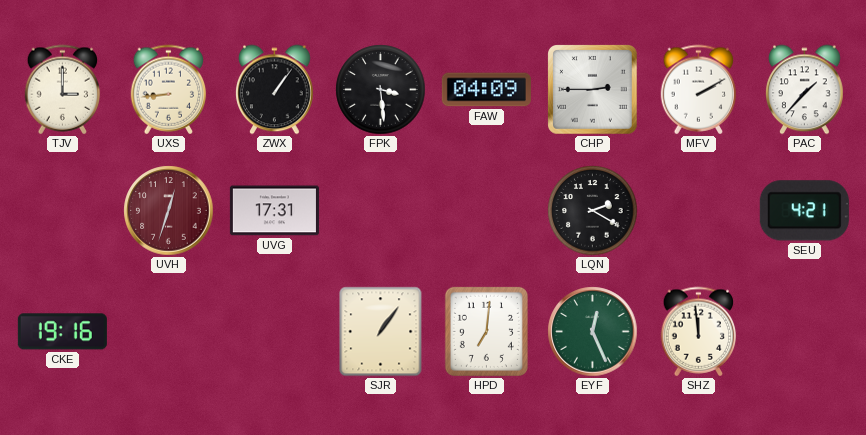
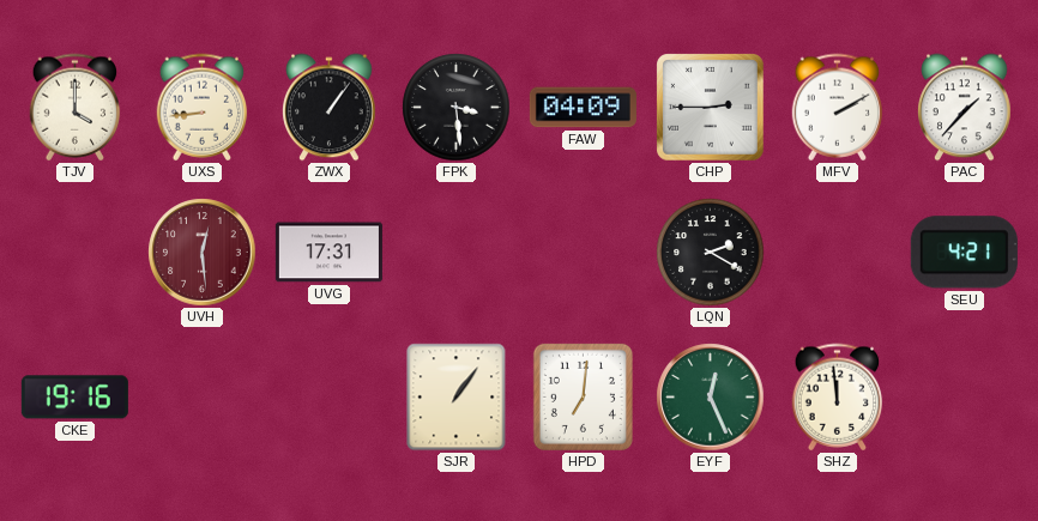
TJV: 3:00 -> 4:00 (76, 108)
UVH: 12:33 -> 12:29 (203, 253)
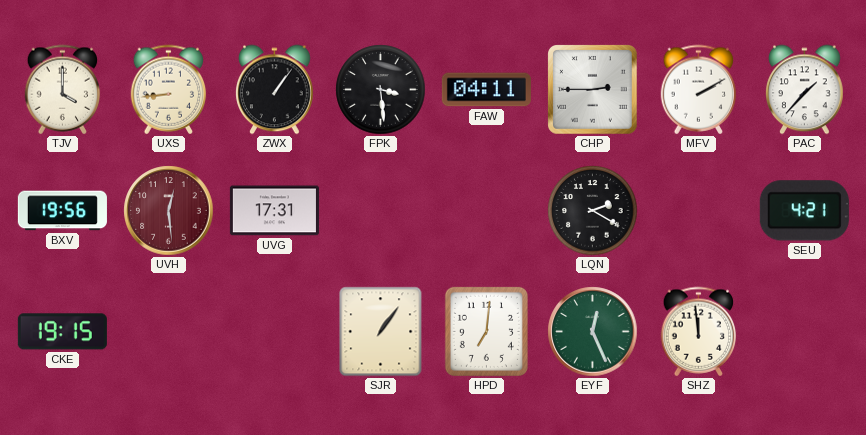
FAW: 04:09 -> 04:11 (486, 90)
BXV: none -> 19:56 (62, 211)
CKE: 19:16 -> 19:15 (62, 332)
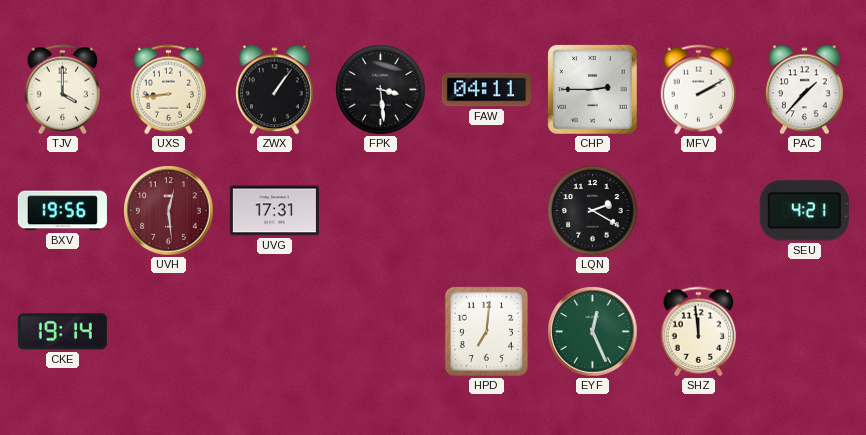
CKE: 19:15 -> 19:14 (62, 332)
SJR: 1:06 -> none (381, 332)
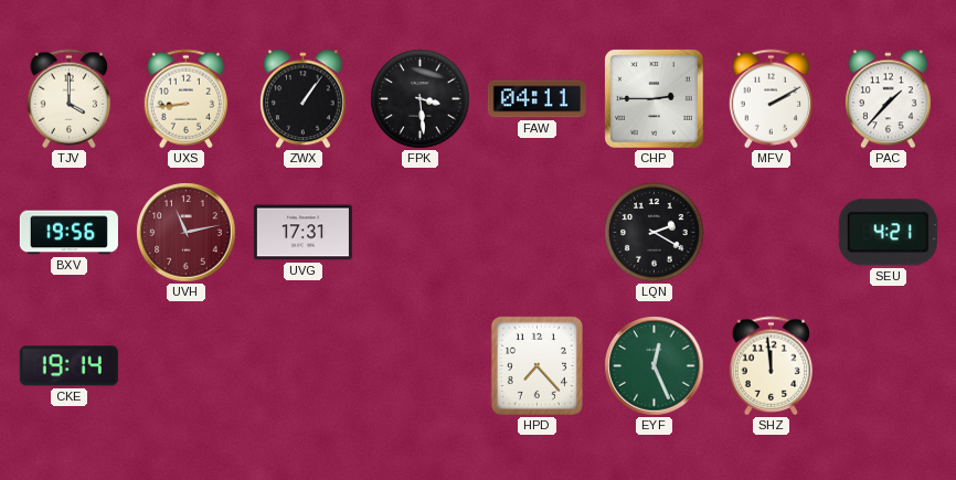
UVH: 12:29 -> 11:13 (187, 233)
HPD: 7:01 -> 7:23 (537, 365)
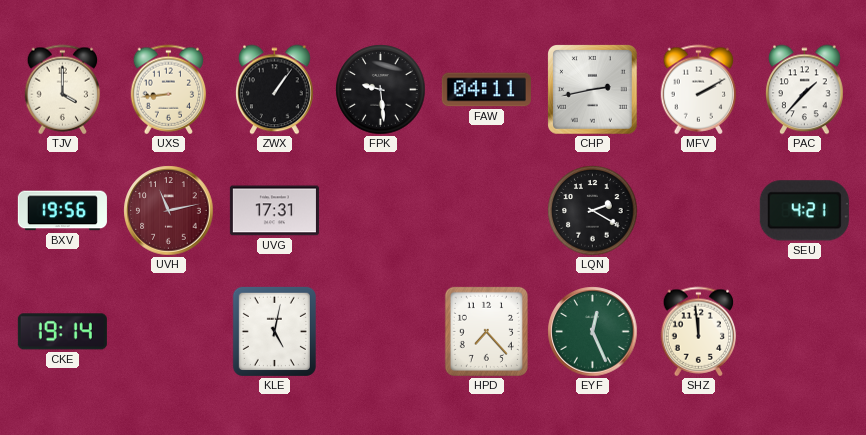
FPK: 3:29 -> 9:29 (381, 90)
CHP: 2:45 -> 2:43 (593, 90)
KLE: none -> 5:02 (274, 331)
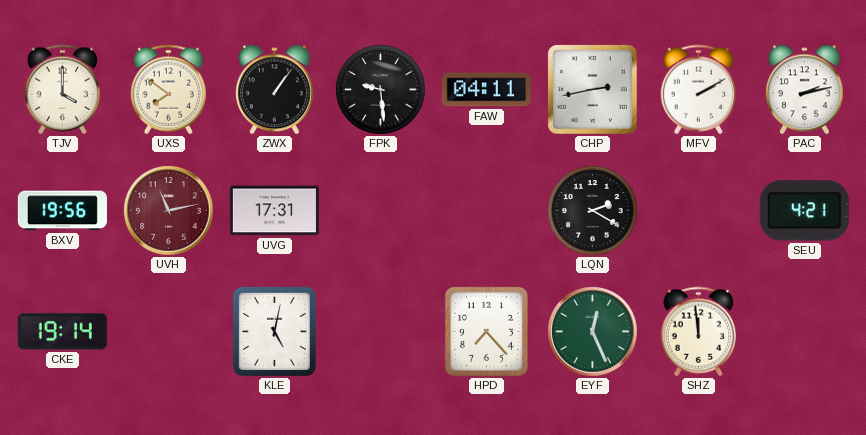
UXS: 8:44 -> 7:51 (169, 90)
PAC: 1:37 -> 2:13 (805, 90)
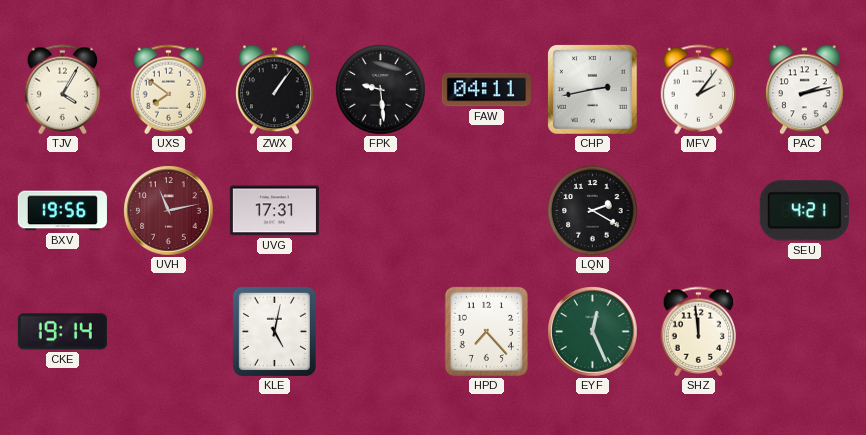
TJV: 4:00 -> 4:05 (63, 90)
MFV: 2:10 -> 2:06 (699, 90)
